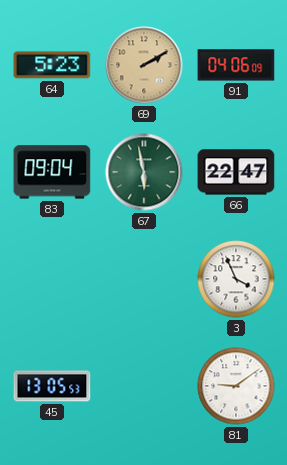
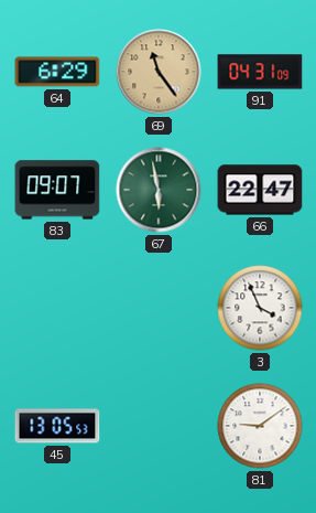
64: 5:23 -> 6:29 (57, 72)
69: 2:10 -> 11:24 (159, 72)
91: 04:06 -> 04:31 (260, 72)
83: 09:04 -> 09:07 (57, 190)
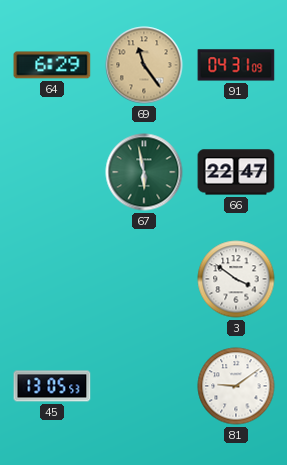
83: 09:07 -> none (57, 190)
3: 3:56 -> 3:51 (236, 279)
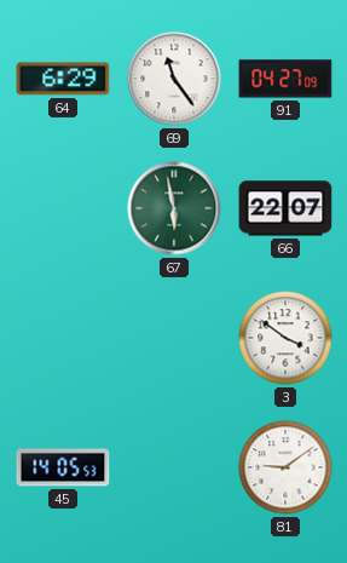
69 dial: champagne -> white (174, 79)
91: 04:31 -> 04:27 (285, 79)
66: 22:47 -> 22:07 (285, 208)
45: 13:05 -> 14:05 (63, 467)
